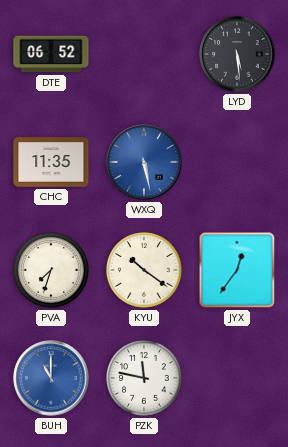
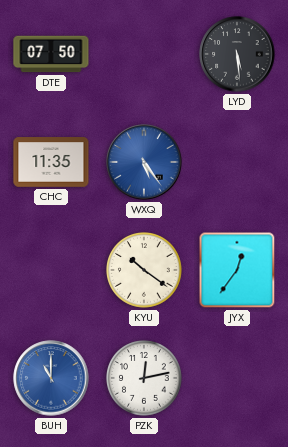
DTE: 06:52 -> 07:50 (51, 54)
WXQ: 5:28 -> 5:24 (144, 162)
PVA: 7:33 -> none (52, 271)
PZK: 11:47 -> 12:13 (145, 379)
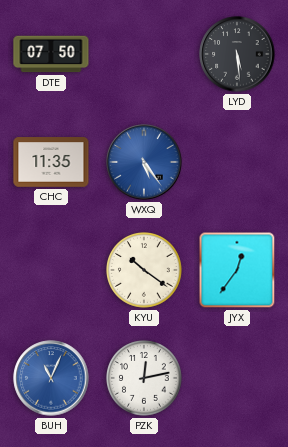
BUH: 11:00 -> 11:04 (51, 378)
